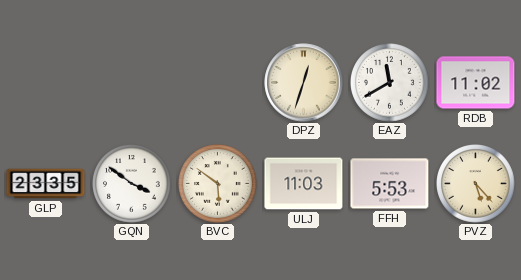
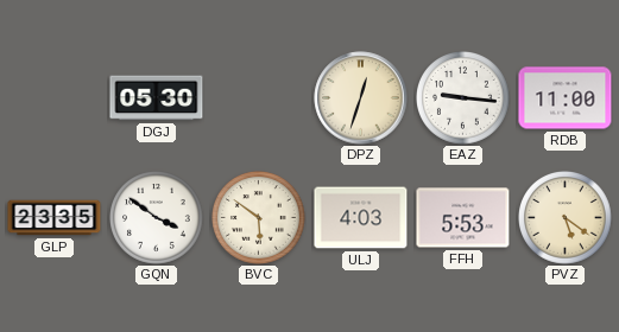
DGJ: none -> 05:30 (157, 98)
EAZ: 11:40 -> 9:16 (463, 98)
RDB: 11:02 -> 11:00 (566, 98)
ULJ: 11:03 -> 4:03 (361, 218)
PVZ: 5:23 -> 5:21 (566, 218)
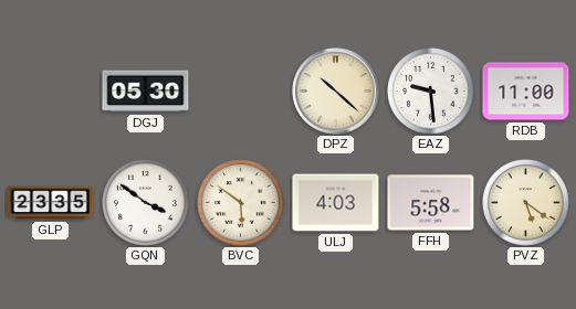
DPZ: 12:33 -> 10:22 (336, 92)
EAZ: 9:16 -> 9:29 (431, 92)
FFH: 5:53 -> 5:58 (431, 203)
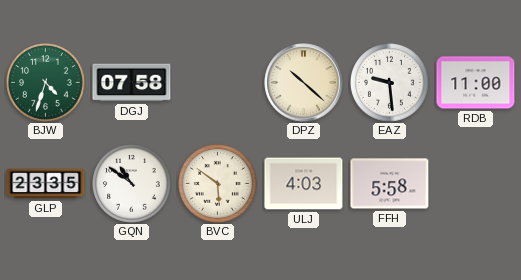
BJW: none -> 4:33 (46, 83)
DGJ: 05:30 -> 07:58 (132, 83)
GQN: 3:51 -> 10:51 (132, 184)
PVZ: 5:21 -> none (526, 203)
